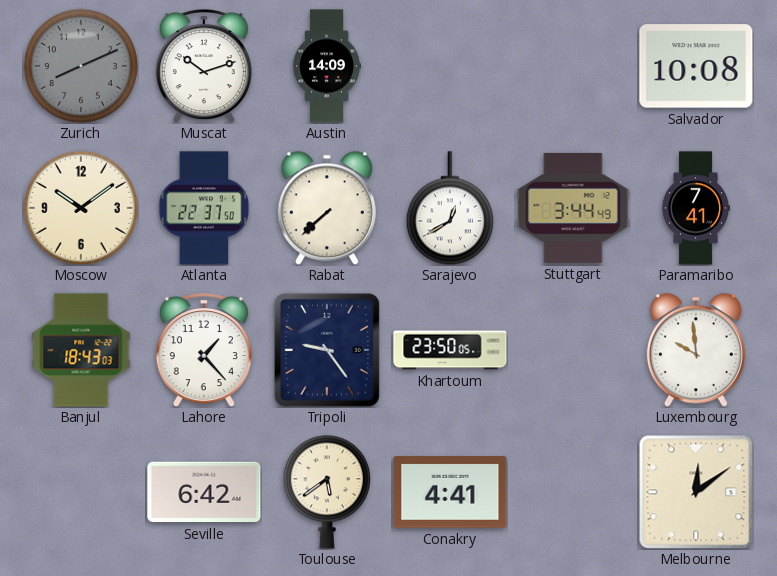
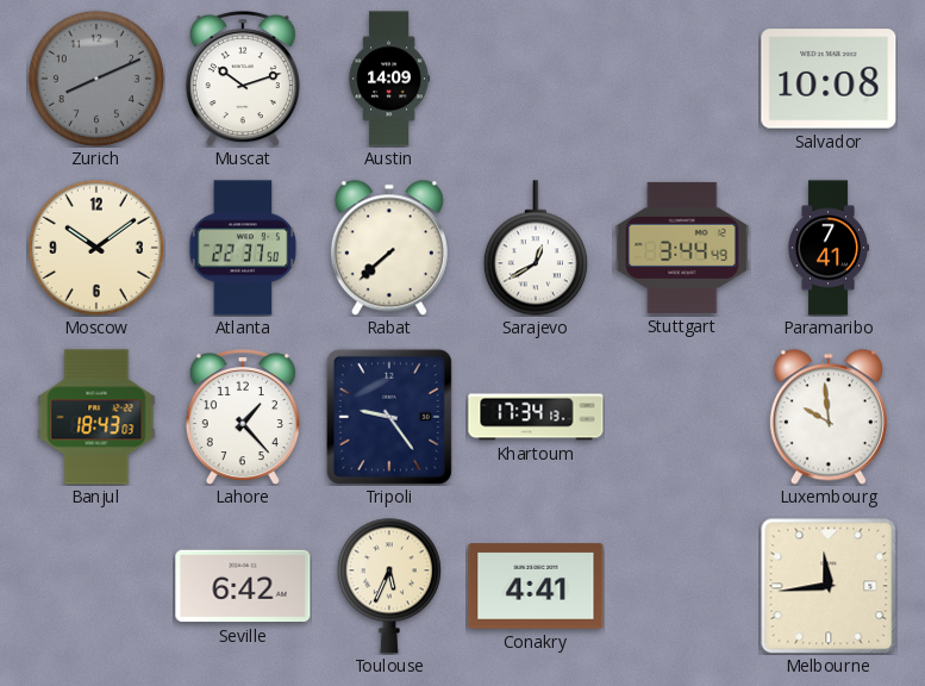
Khartoum: 23:50 -> 17:34 (536, 417)
Toulouse: 5:39 -> 5:34 (389, 586)
Melbourne: 12:09 -> 11:44 (829, 586)
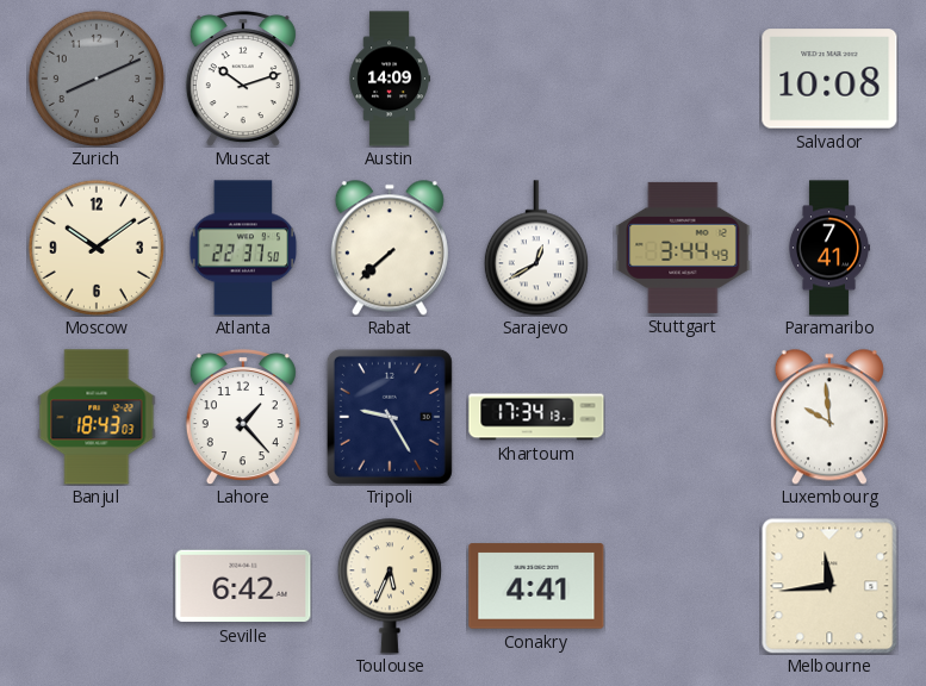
Tripoli: 9:24 -> 9:25 (390, 417)
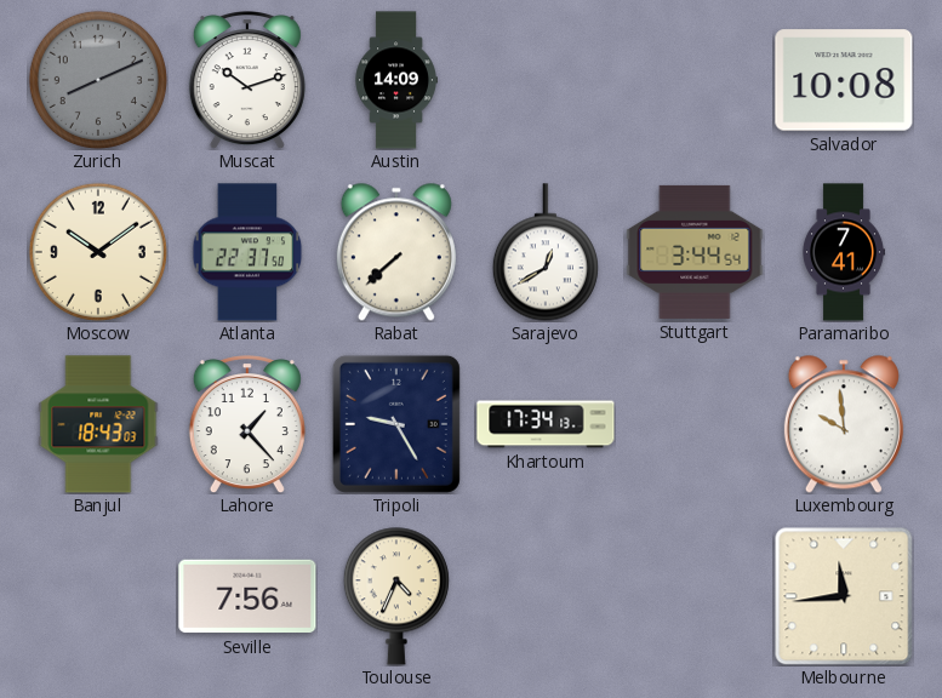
Stuttgart: 3:44:49 -> 3:44:54 (695, 252)
Seville: 6:42 -> 7:56 (247, 596)
Toulouse: 5:34 -> 4:34 (396, 596)
Conakry: 4:41 -> none (536, 586)
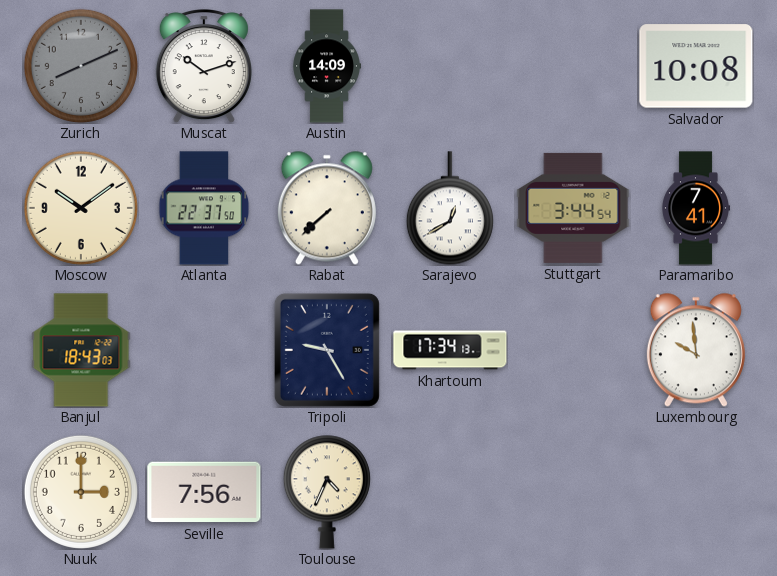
Lahore: 1:23 -> none (247, 424)
Nuuk: none -> 3:00 (81, 492)
Melbourne: 11:44 -> none (844, 596)
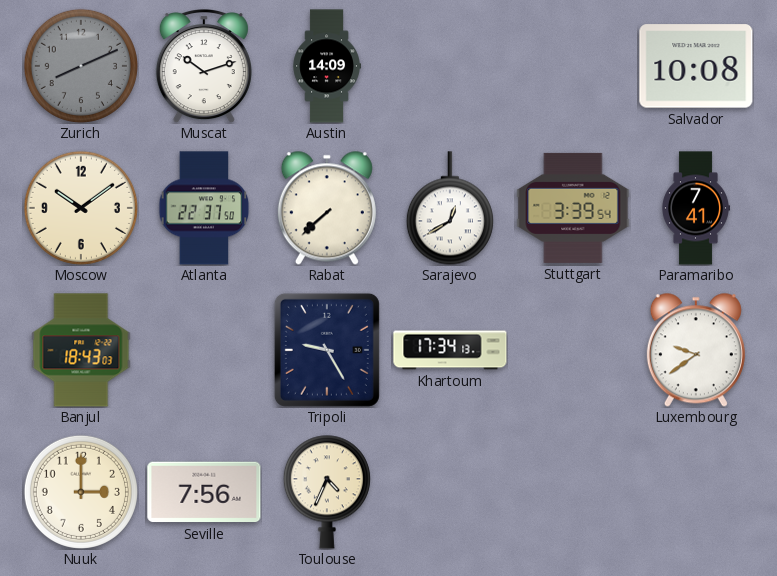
Stuttgart: 3:44 -> 3:39 (573, 208)
Luxembourg: 9:59 -> 9:39 (696, 350)
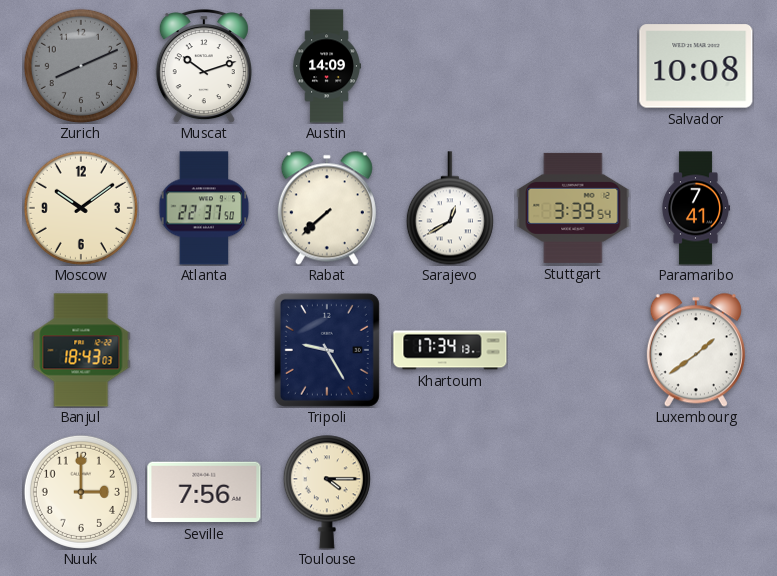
Luxembourg: 9:39 -> 1:39 (696, 350)
Toulouse: 4:34 -> 4:15 (327, 492)
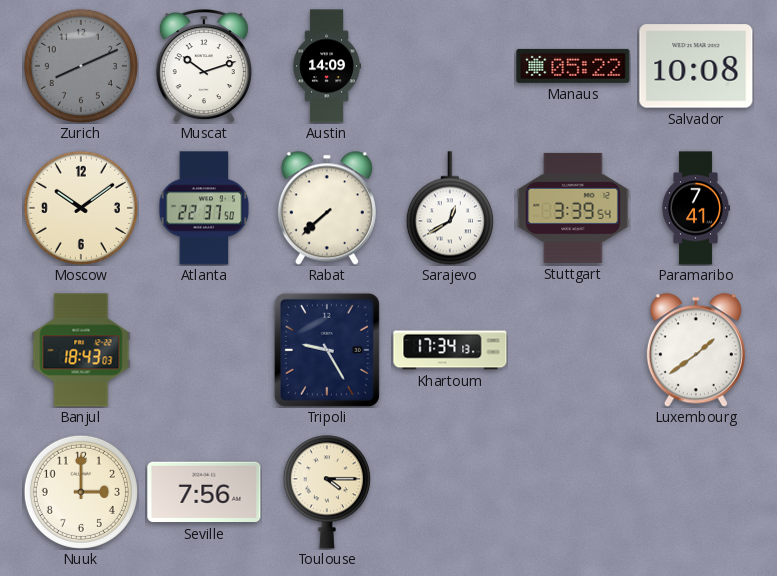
Manaus: none -> 05:22 (573, 66)
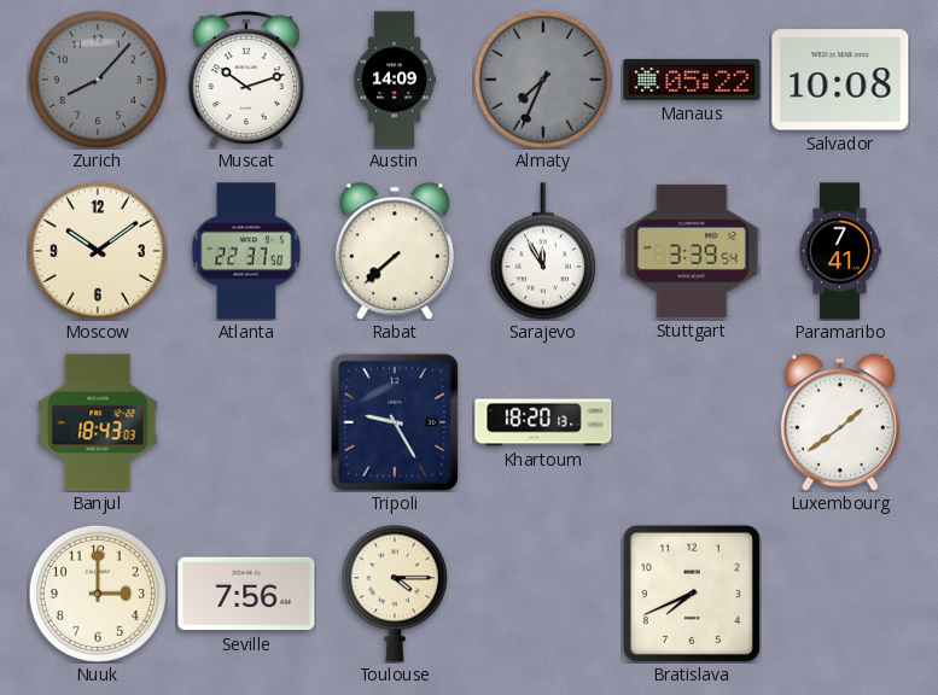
Zurich: 8:11 -> 8:07 (98, 80)
Almaty: none -> 7:34 (543, 80)
Sarajevo: 12:40 -> 11:55 (543, 251)
Khartoum: 17:34 -> 18:20 (543, 422)
Bratislava: none -> 7:41 (692, 594)
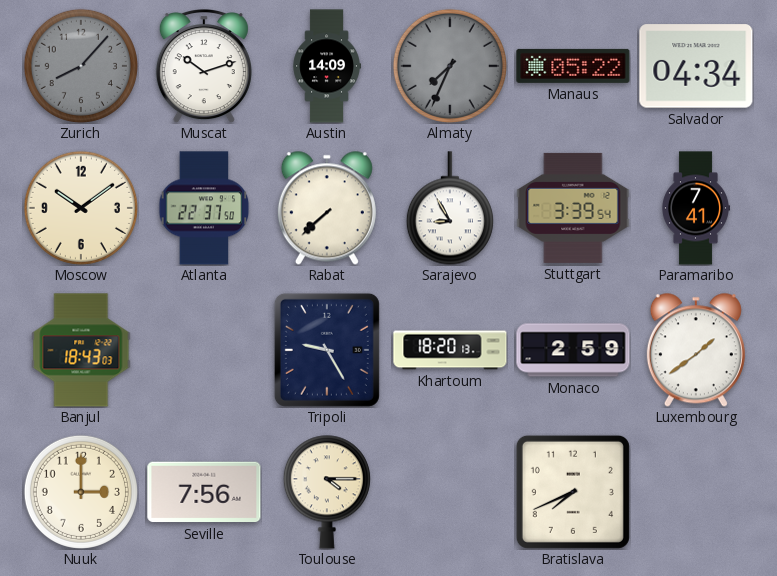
Salvador: 10:08 -> 04:34 (696, 66)
Sarajevo: 11:55 -> 8:55 (450, 208)
Monaco: none -> 2:59 (573, 350)
